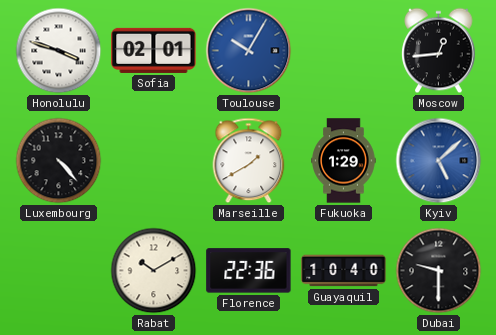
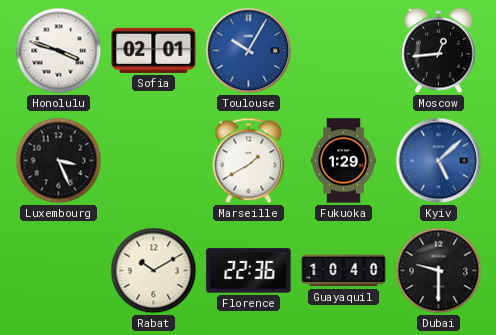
Luxembourg: 4:23 -> 3:26 (59, 161)
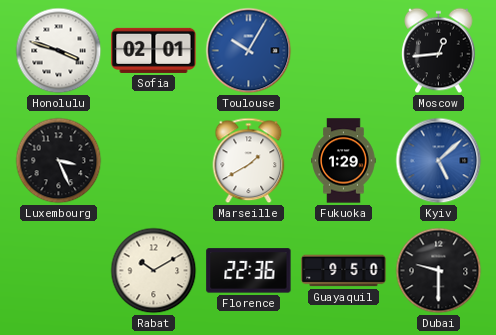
Guayaquil: 10:40 -> 9:50 (344, 271)
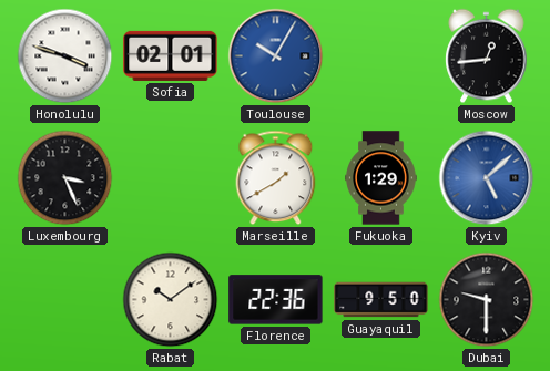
Rabat: 10:10 -> 10:09 (171, 300)
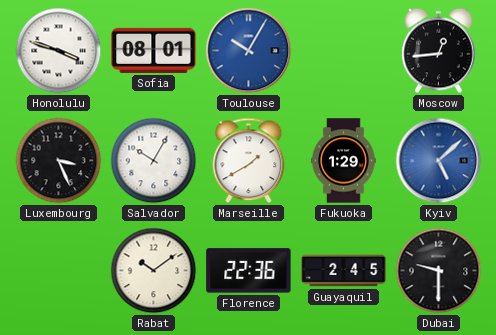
Sofia: 02:01 -> 08:01 (154, 50)
Salvador: none -> 10:05 (154, 161)
Guayaquil: 9:50 -> 2:45 (344, 271)
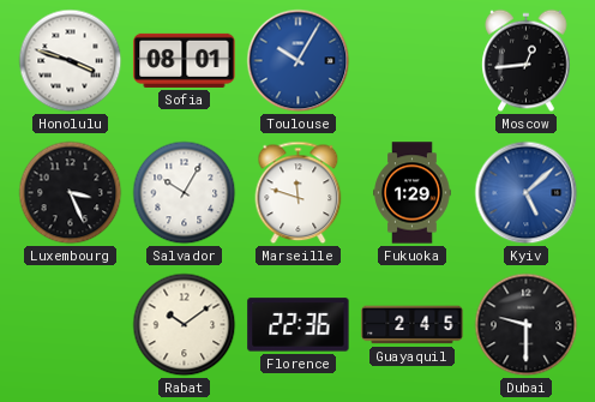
Marseille: 1:40 -> 11:48 (299, 193)
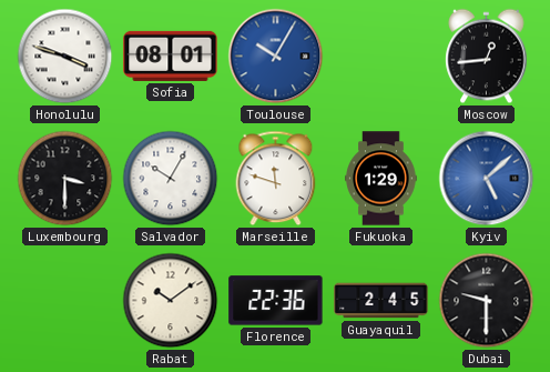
Luxembourg: 3:26 -> 3:30 (65, 179)
